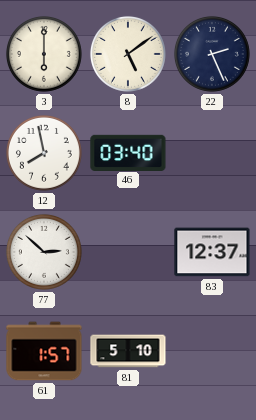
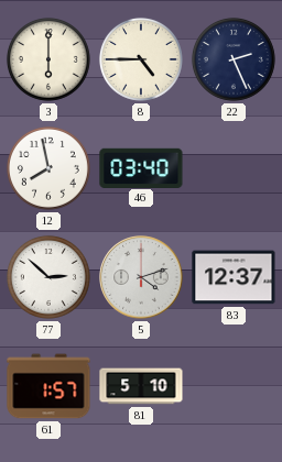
8: 5:09 -> 4:45 (141, 59)
5: none -> 4:12 (141, 277)
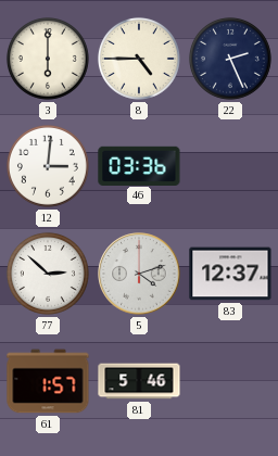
12: 7:58 -> 3:01 (48, 166)
46: 03:40 -> 03:36 (139, 165)
81: 5:10 -> 5:46 (139, 381)
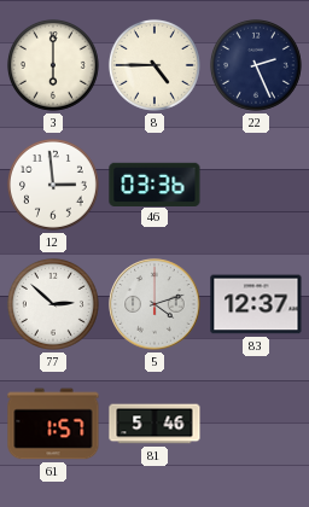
12: 3:01 -> 2:59 (53, 185)
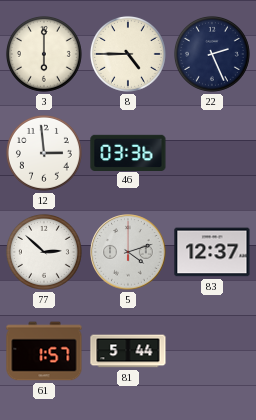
81: 5:46 -> 5:44 (128, 351)
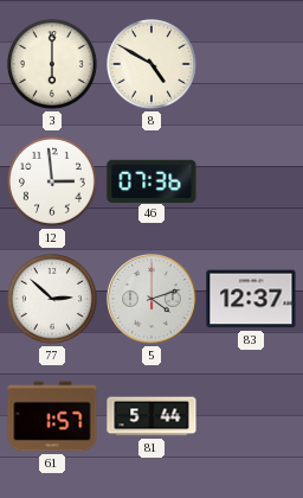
8: 4:45 -> 4:50 (151, 64)
22: 2:26 -> none (212, 54)
46: 03:36 -> 07:36 (151, 180)
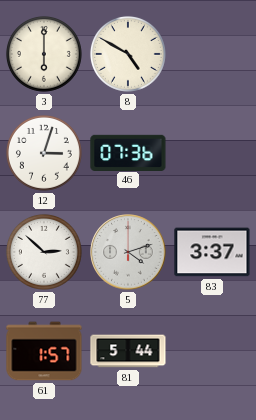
12: 2:59 -> 3:03 (44, 153)
83: 12:37 -> 3:37 (212, 252)
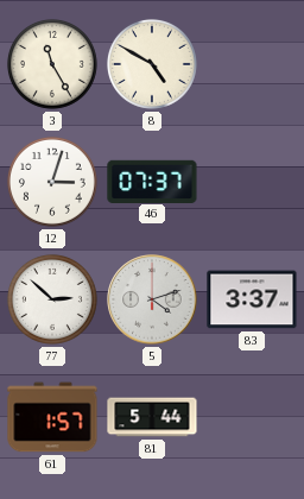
3: 6:00 -> 11:25 (52, 64)
46: 07:36 -> 07:37 (152, 181)
